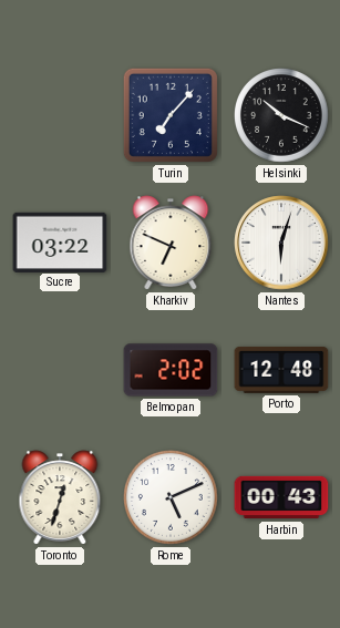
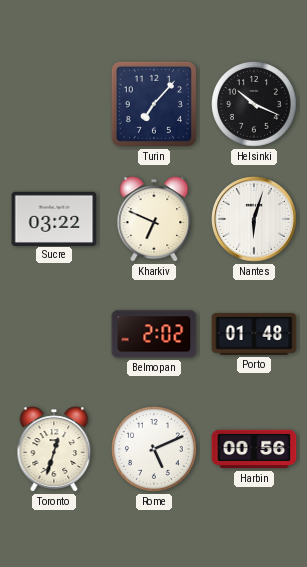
Porto: 12:48 -> 01:48 (254, 334)
Harbin: 00:43 -> 00:56 (254, 449)
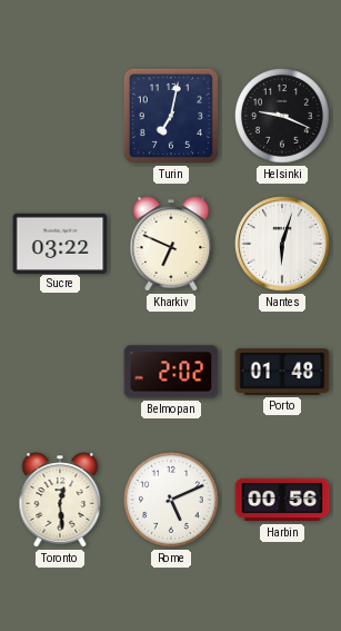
Turin: 7:07 -> 7:02 (171, 116)
Helsinki: 10:19 -> 9:19 (283, 117)
Toronto: 12:33 -> 12:29 (60, 500)
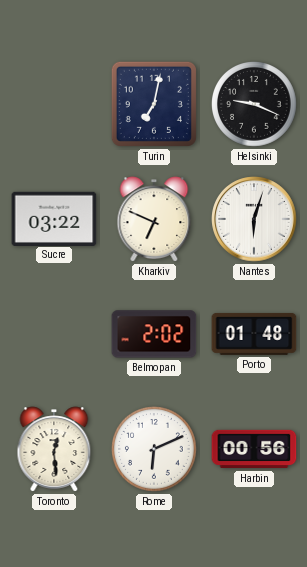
Rome: 5:11 -> 6:11 (155, 450)
